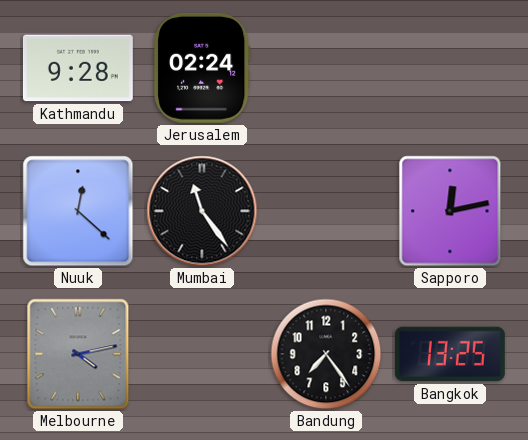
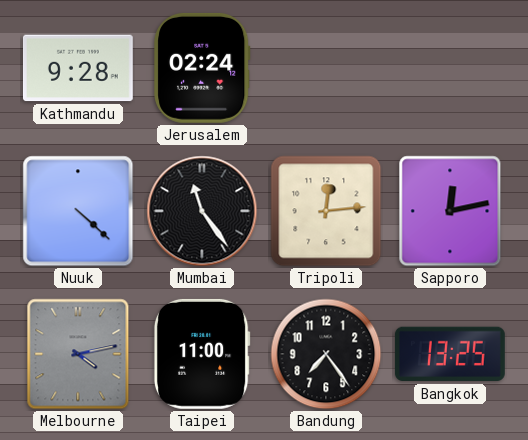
Nuuk: 12:22 -> 4:22 (78, 211)
Tripoli: none -> 12:14 (326, 211)
Taipei: none -> 11:00 (202, 354)
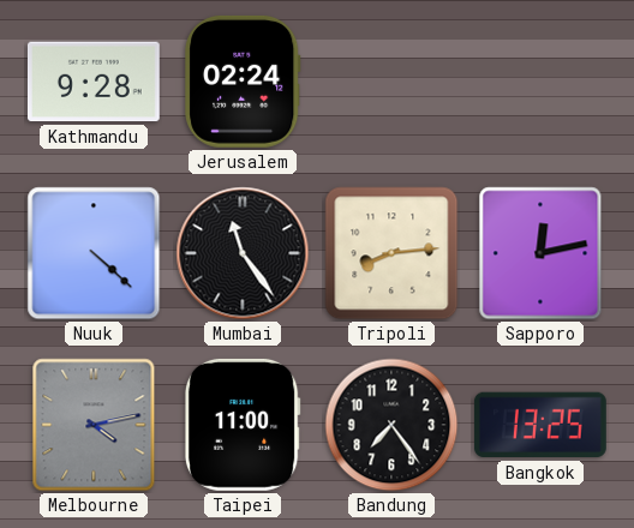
Tripoli: 12:14 -> 8:14 (391, 253)
